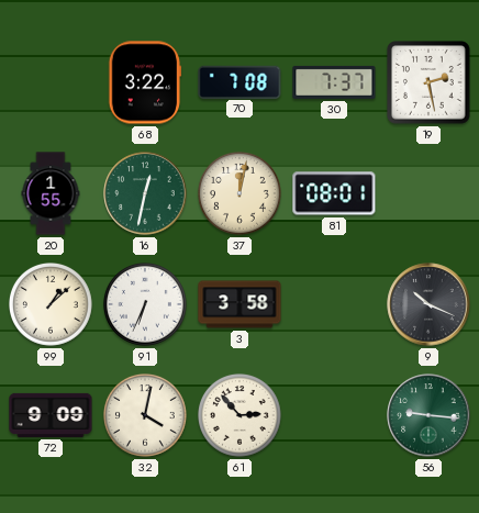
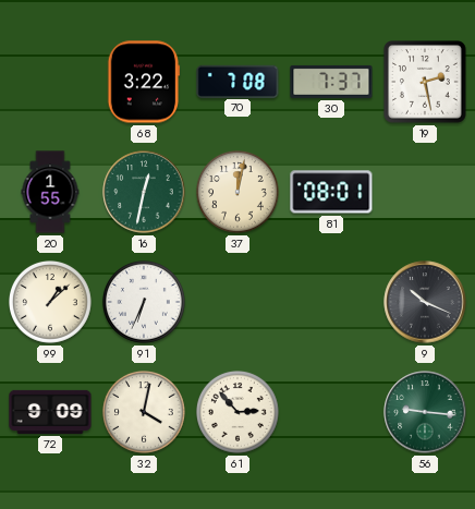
3: 3:58 -> none (239, 304)
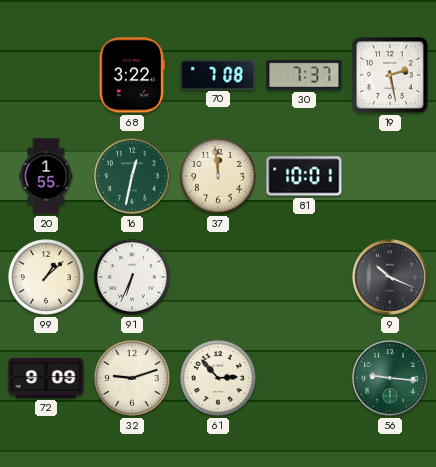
37: 12:02 -> 11:59 (219, 177)
81: 08:01 -> 10:01 (304, 176)
32: 4:02 -> 9:12 (133, 379)
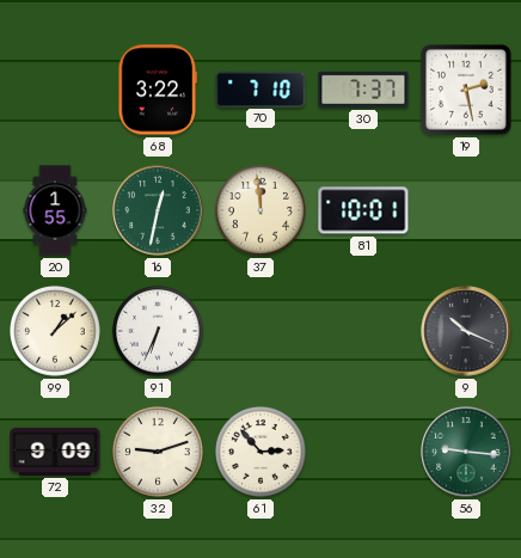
70: 7:08 -> 7:10 (260, 88)
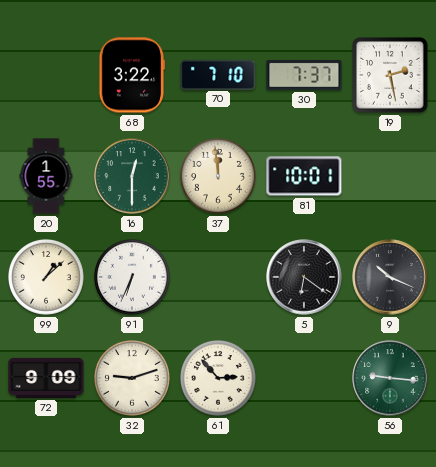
16: 12:32 -> 12:30 (132, 176)
5: none -> 6:21 (304, 277)
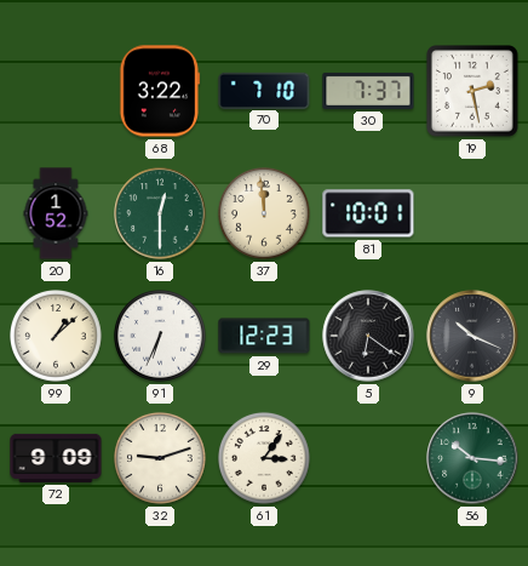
20: 1:55 -> 1:52 (56, 213)
29: none -> 12:23 (264, 336)
61: 2:53 -> 3:06 (265, 459)
56: 9:16 -> 10:16 (472, 458)
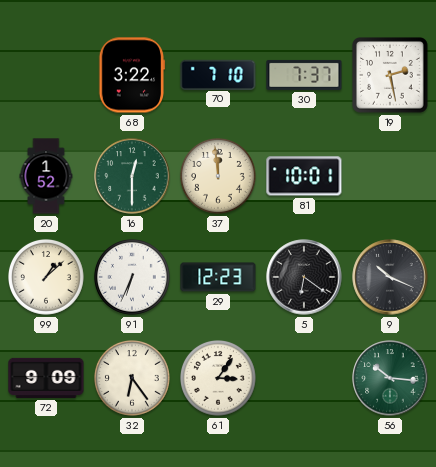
32: 9:12 -> 6:24 (133, 379)
